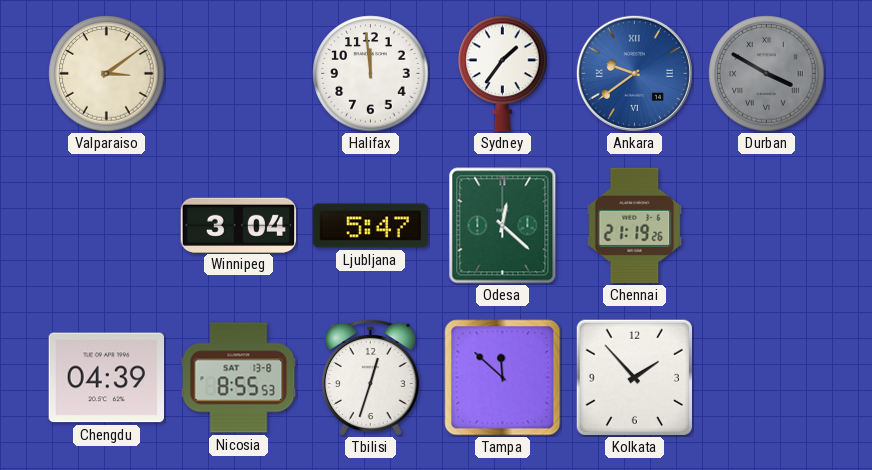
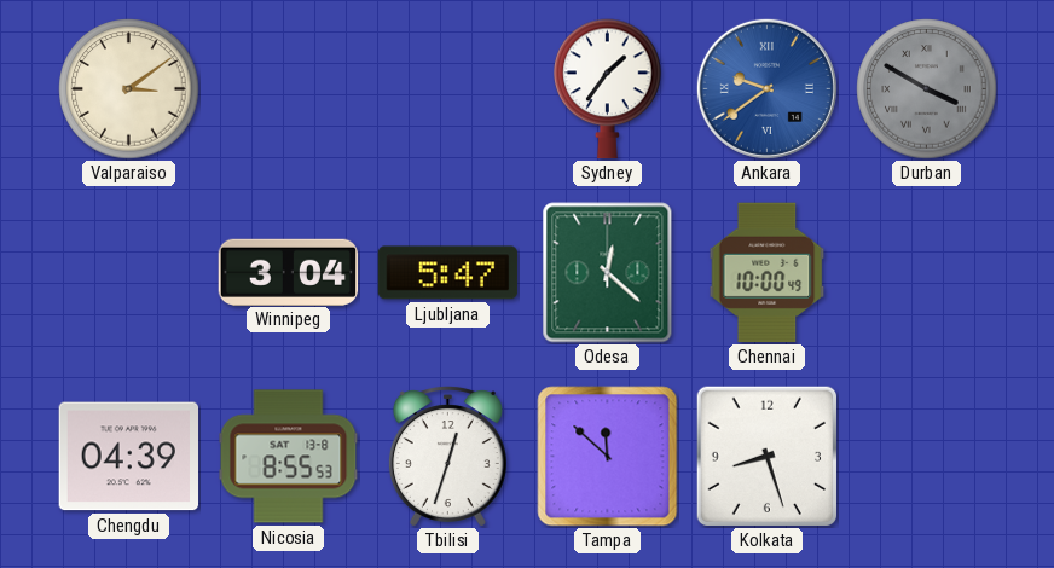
Halifax: 11:59 -> none (371, 74)
Chennai: 21:19 -> 10:00 (768, 273)
Kolkata: 1:53 -> 8:27 (766, 456)
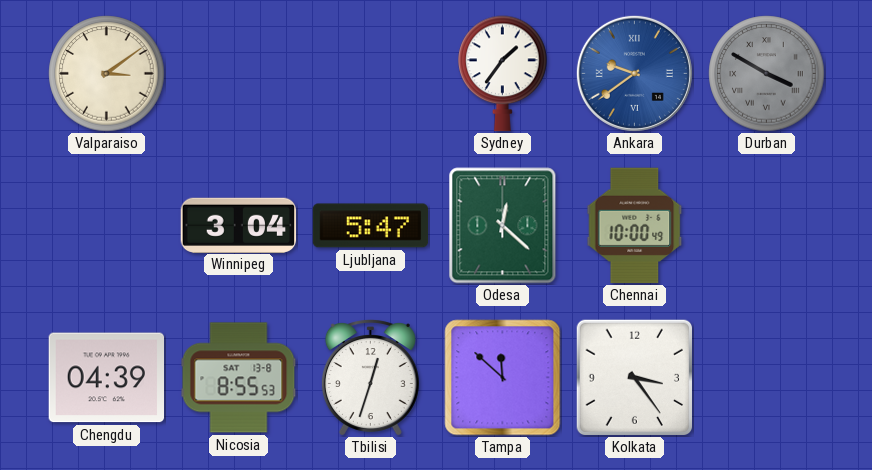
Kolkata: 8:27 -> 3:24 (634, 377)
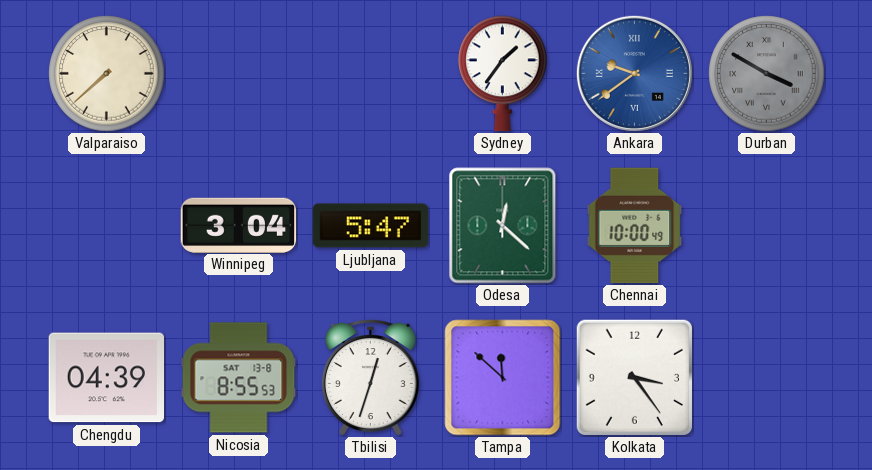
Valparaiso: 3:09 -> 7:38 (107, 74)
